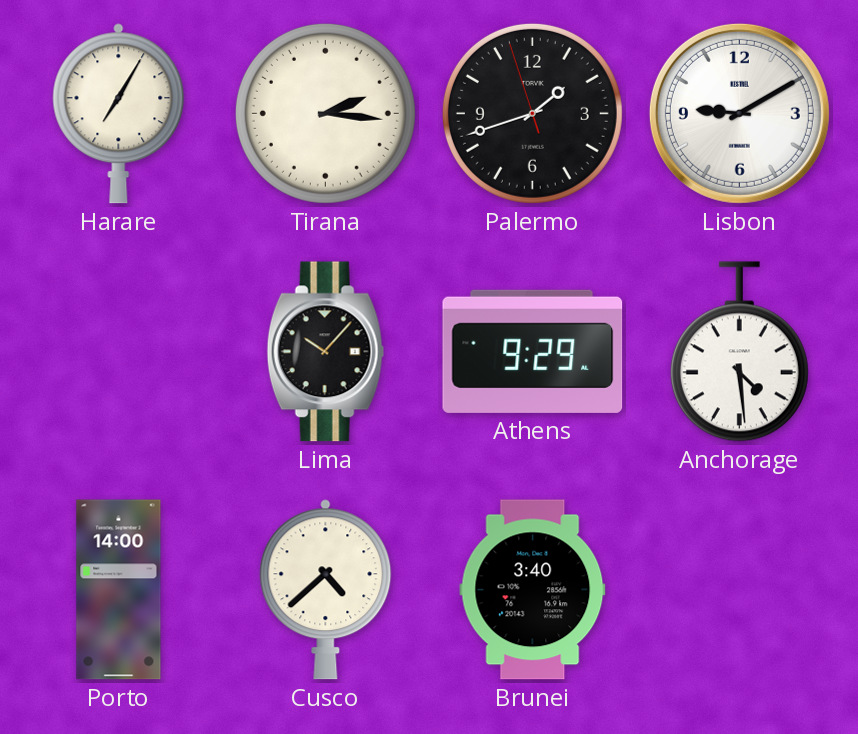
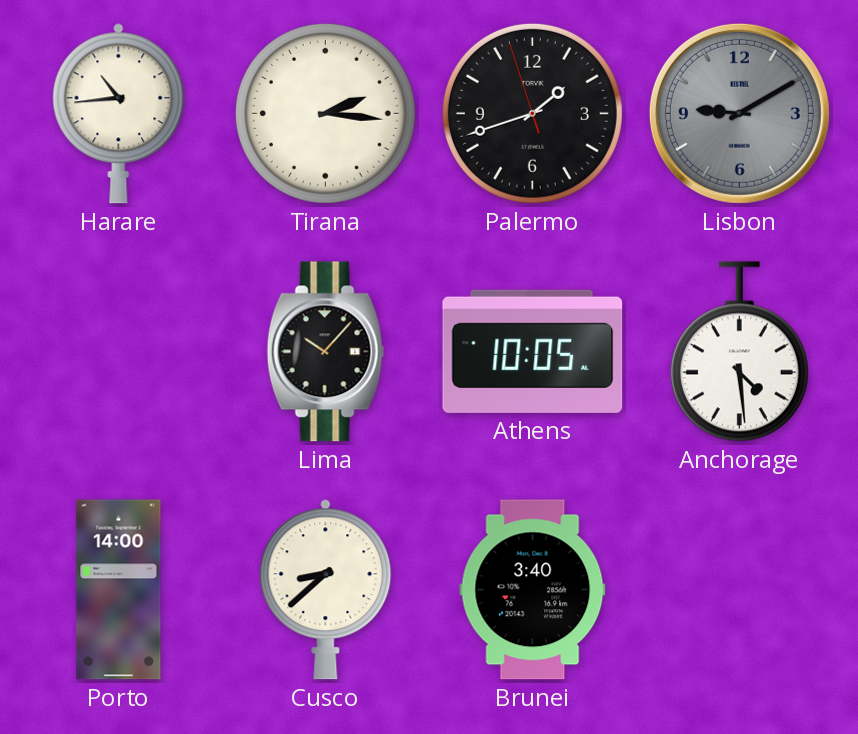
Harare: 7:05 -> 10:44 (119, 114)
Lisbon dial: white -> grey (739, 113)
Athens: 9:29 -> 10:05 (533, 351)
Cusco: 4:38 -> 8:38 (326, 590)
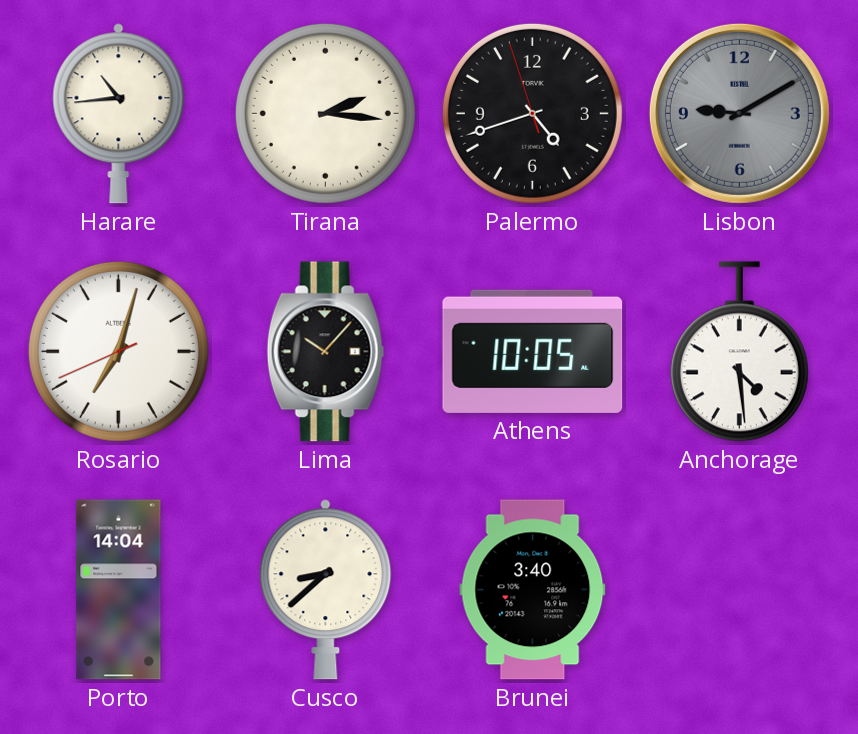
Palermo: 1:41 -> 4:41 (532, 113)
Rosario: none -> 7:02 (118, 351)
Porto: 14:00 -> 14:04 (119, 590)
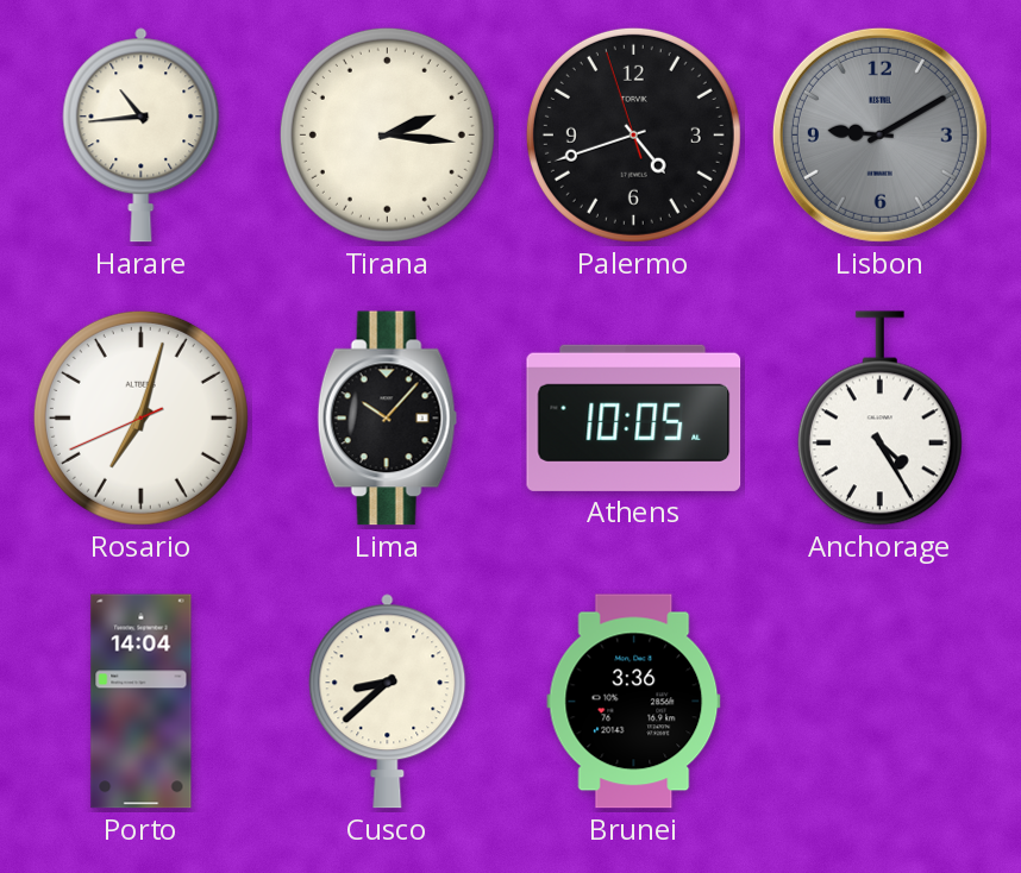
Anchorage: 4:29 -> 4:25 (879, 419)
Brunei: 3:40 -> 3:36 (634, 702)
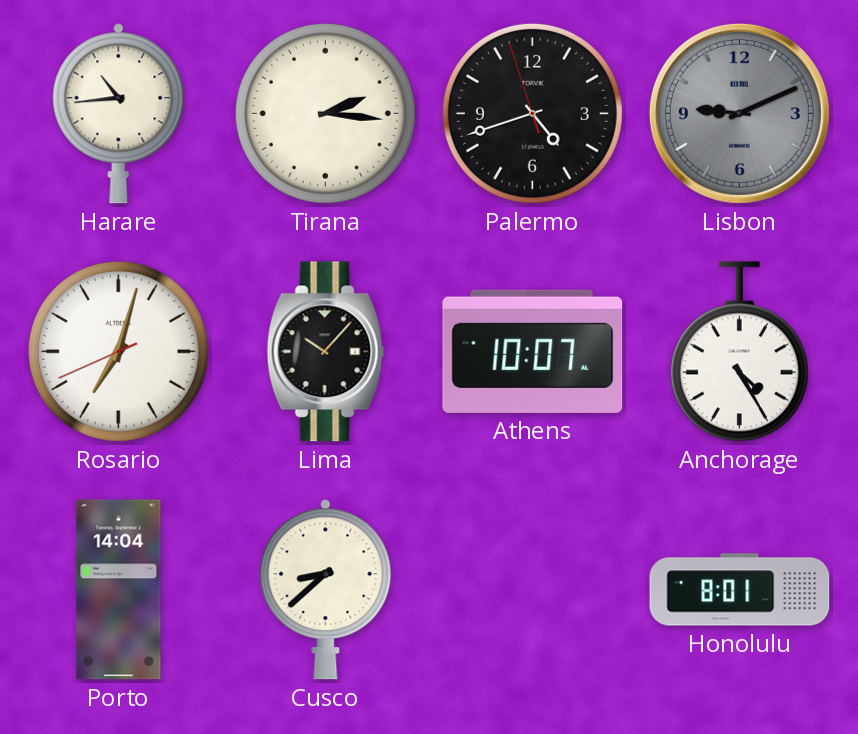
Lisbon: 9:10 -> 9:11 (739, 113)
Athens: 10:05 -> 10:07 (533, 351)
Brunei: 3:36 -> none (634, 702)
Honolulu: none -> 8:01 (740, 590)
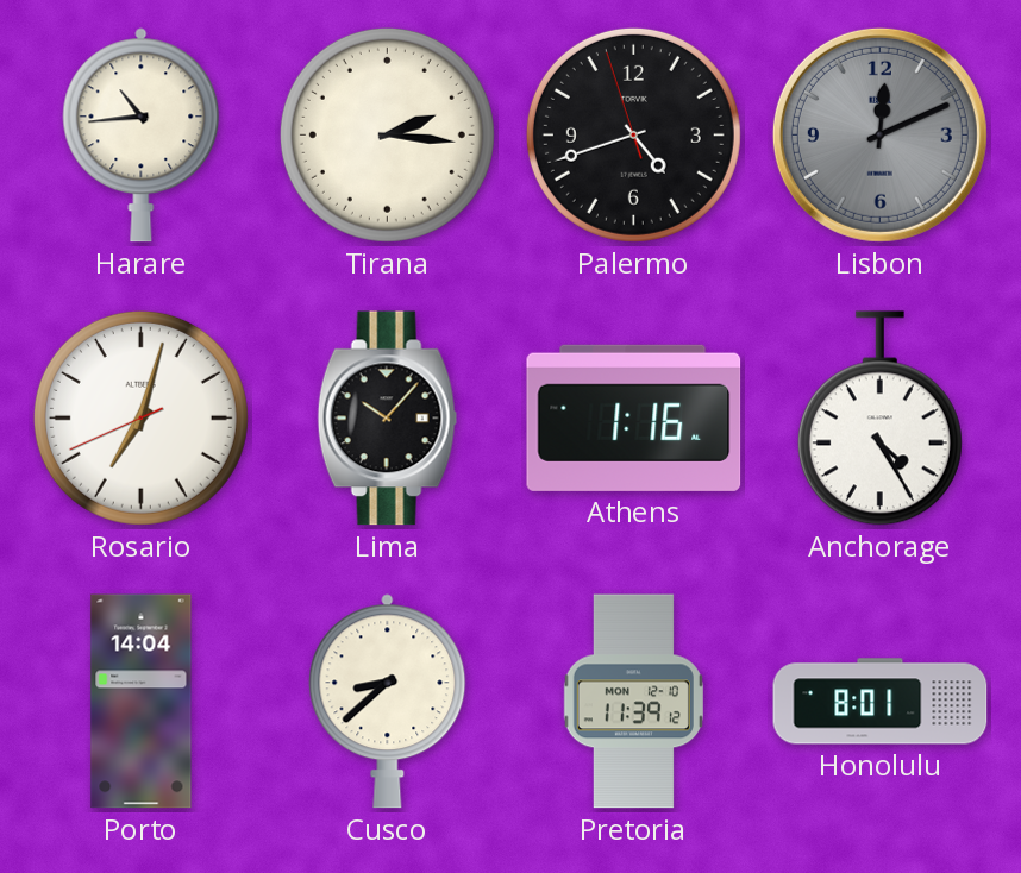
Lisbon: 9:11 -> 12:11 (879, 134)
Athens: 10:07 -> 1:16 (634, 417)
Pretoria: none -> 11:39 (633, 702)
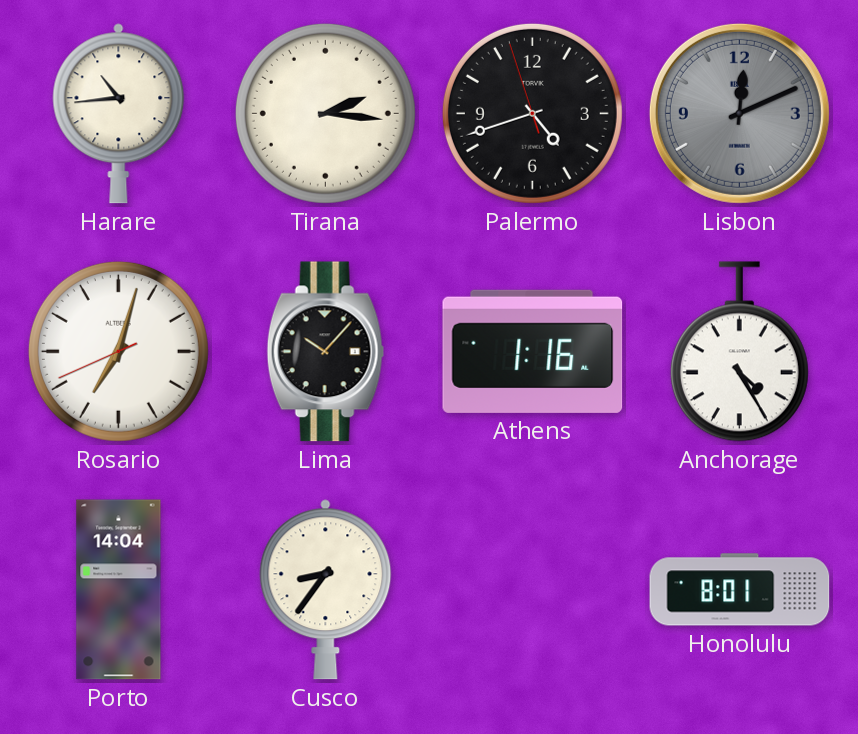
Cusco: 8:38 -> 8:36 (326, 590)
Pretoria: 11:39 -> none (633, 702)
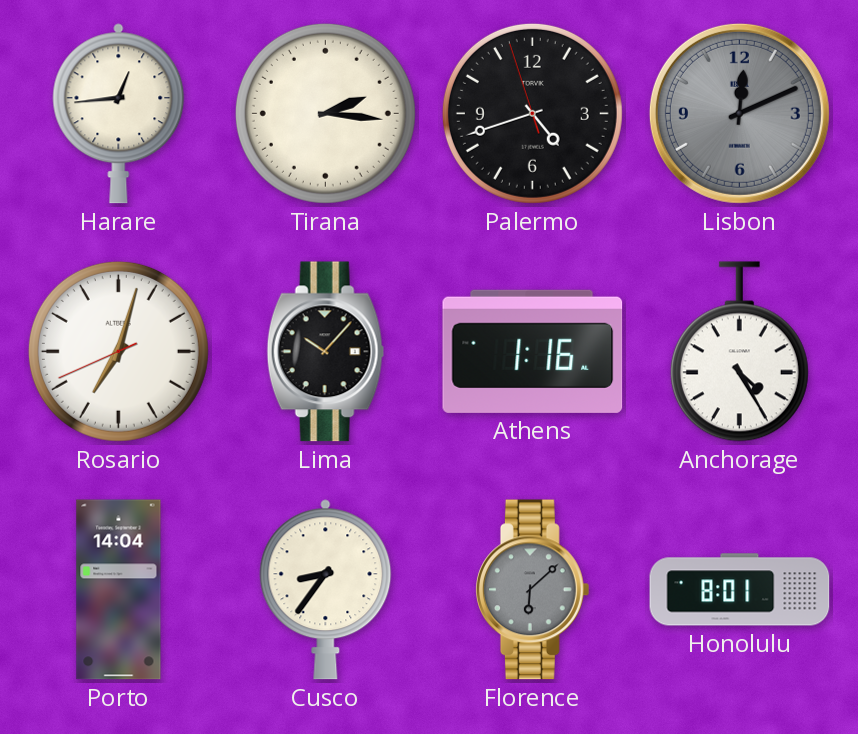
Harare: 10:44 -> 12:44 (119, 114)
Florence: none -> 6:08 (532, 590)
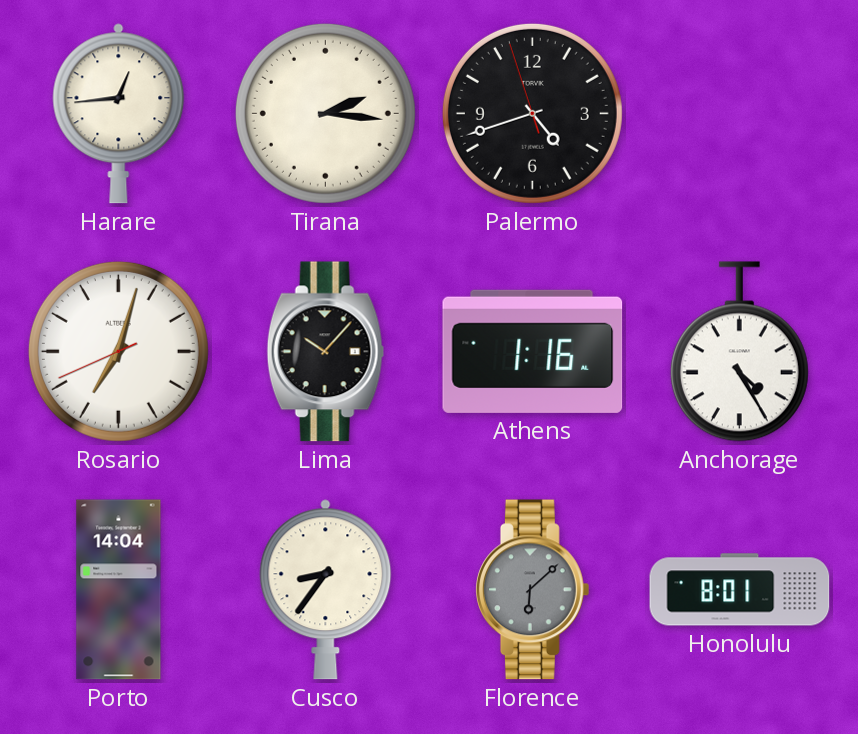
Lisbon: 12:11 -> none (739, 113)
